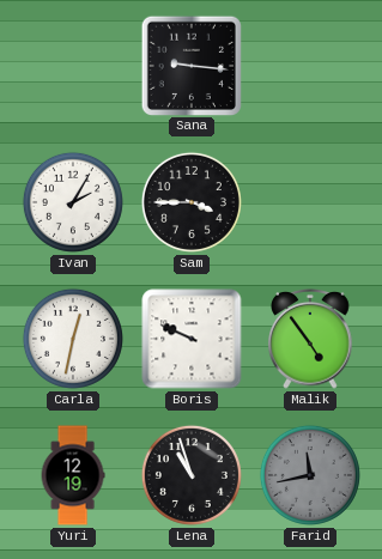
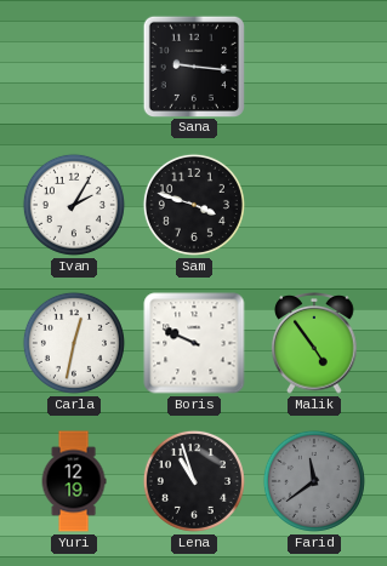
Sam: 3:45 -> 3:48 (194, 205)
Farid: 11:43 -> 11:39 (314, 481)
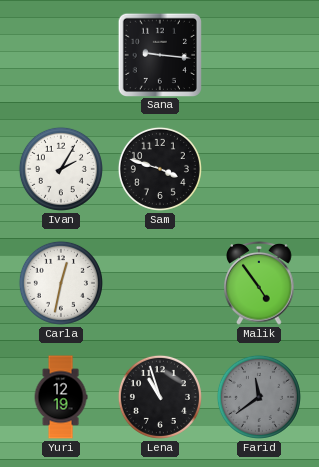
Boris: 9:49 -> none (194, 343)
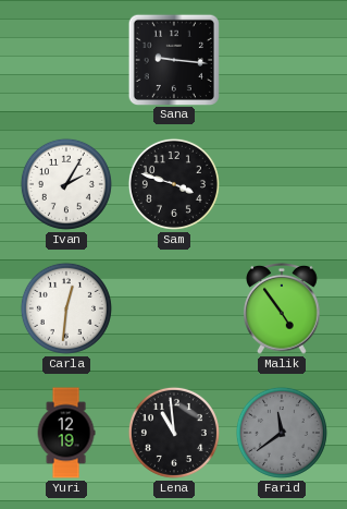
Carla: 12:32 -> 12:31 (66, 308)
Lena: 10:57 -> 10:59 (174, 433)
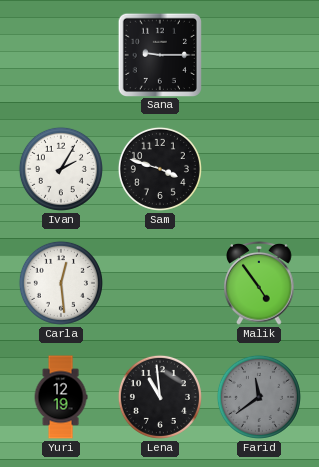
Sana: 9:16 -> 9:15 (159, 54)
Carla: 12:31 -> 12:29 (61, 283)
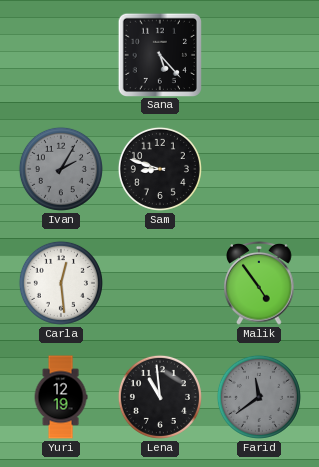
Sana: 9:15 -> 5:23 (159, 54)
Ivan dial: white -> grey (61, 169)
Sam: 3:48 -> 8:48 (160, 169)
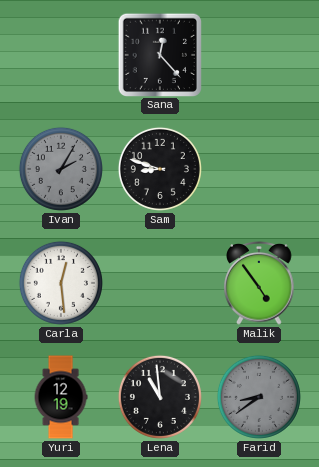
Sana: 5:23 -> 12:23 (159, 54)
Farid: 11:39 -> 8:39 (259, 397)
